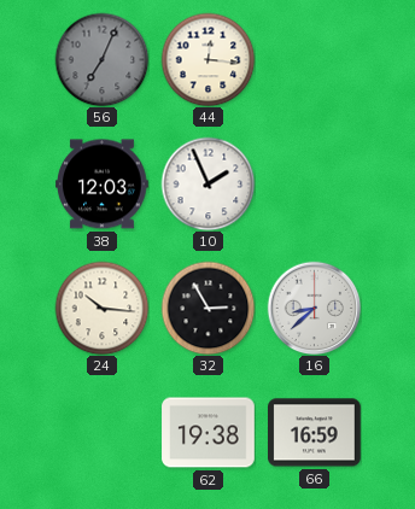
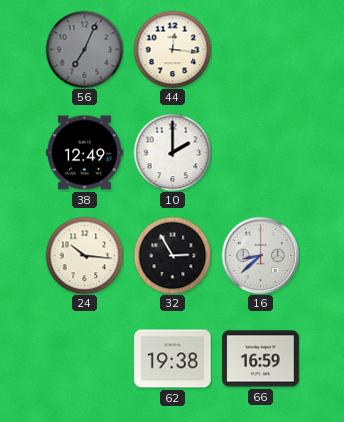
38: 12:03 -> 12:49 (85, 153)
10: 1:56 -> 2:00 (172, 152)
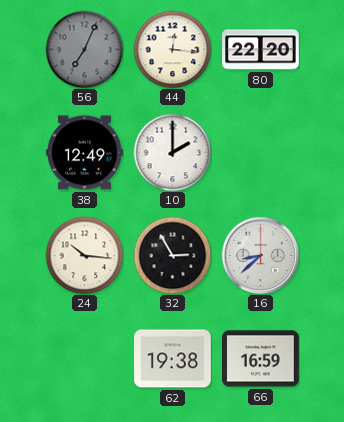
80: none -> 22:20 (261, 50)
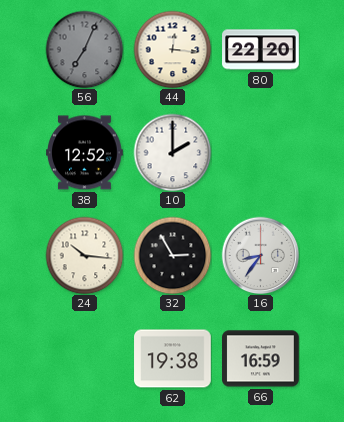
38: 12:49 -> 12:52 (85, 153)
16: 8:38 -> 8:36 (260, 255)
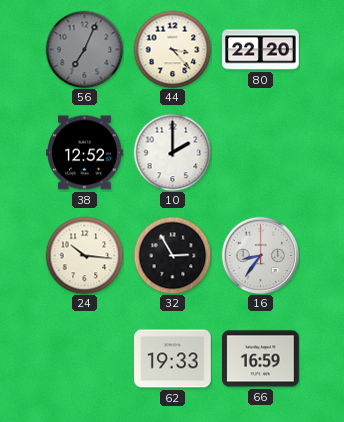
44: 12:16 -> 3:23 (172, 49)
62: 19:38 -> 19:33 (173, 359)
